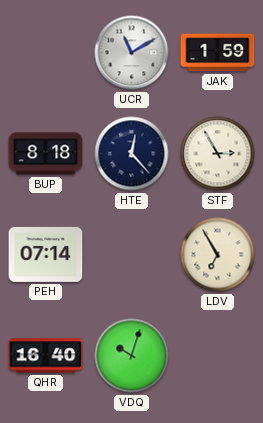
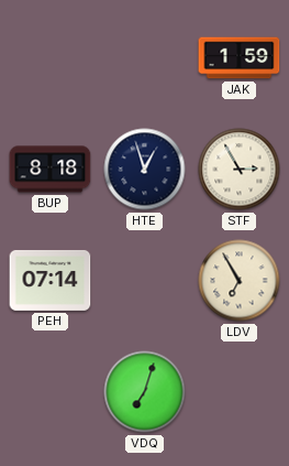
UCR: 11:10 -> none (132, 53)
HTE: 12:23 -> 12:57 (145, 170)
QHR: 16:40 -> none (46, 356)
VDQ: 10:03 -> 7:03 (145, 392)
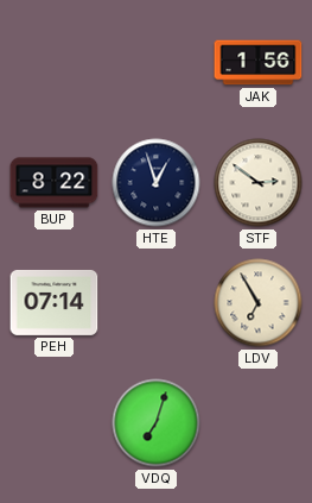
JAK: 1:59 -> 1:56 (259, 63)
BUP: 8:18 -> 8:22 (55, 183)
STF: 2:55 -> 2:51 (259, 183)
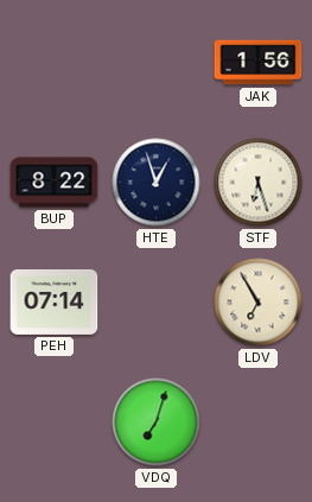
STF: 2:51 -> 6:27 (259, 183)
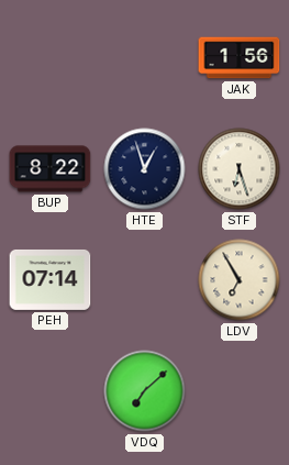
VDQ: 7:03 -> 7:08 (145, 391)
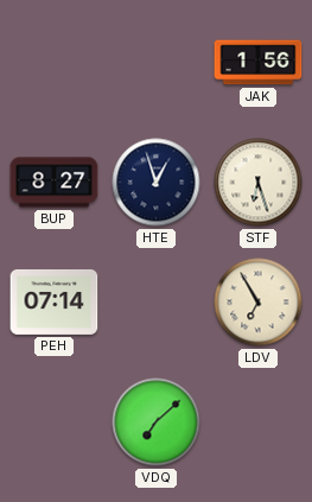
BUP: 8:22 -> 8:27 (55, 183)
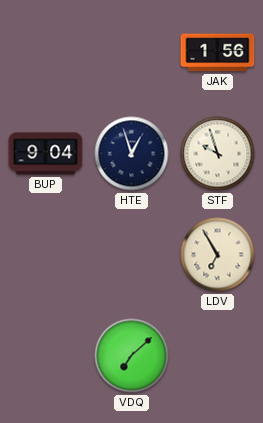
BUP: 8:27 -> 9:04 (46, 154)
STF: 6:27 -> 9:57 (218, 154)
PEH: 07:14 -> none (55, 301)
